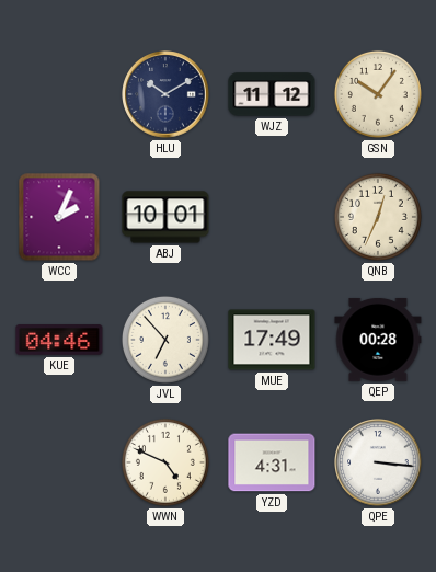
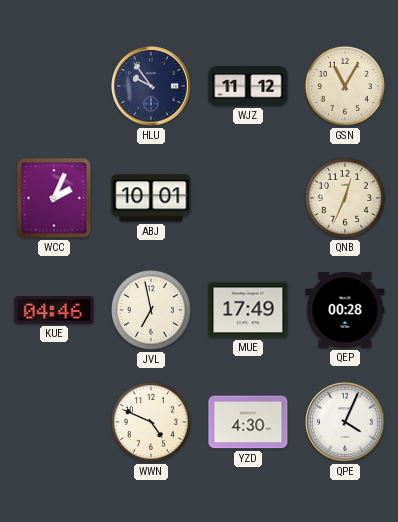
HLU: 10:10 -> 9:54 (151, 86)
GSN: 10:06 -> 11:05 (345, 86)
JVL: 6:53 -> 6:58 (151, 310)
YZD: 4:31 -> 4:30 (248, 422)
QPE: 3:16 -> 4:04 (345, 422)
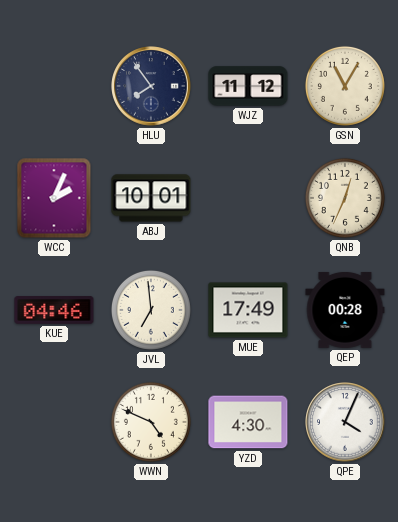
HLU: 9:54 -> 7:54 (151, 86)
JVL: 6:58 -> 6:59 (151, 310)
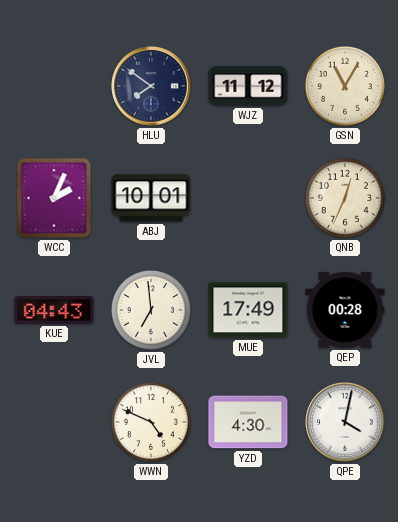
HLU: 7:54 -> 7:51 (151, 86)
KUE: 04:46 -> 04:43 (54, 310)
QPE: 4:04 -> 4:02 (345, 422)
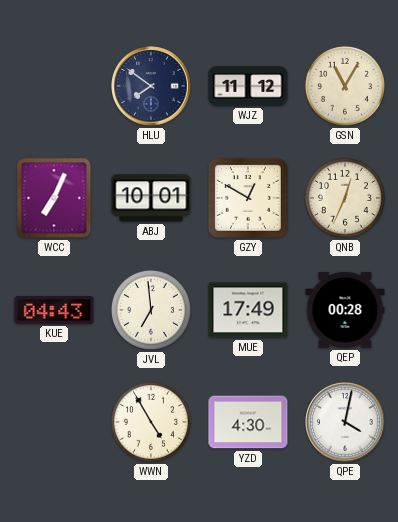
WCC: 2:04 -> 7:04 (54, 198)
GZY: none -> 12:50 (249, 199)
WWN: 4:49 -> 4:55 (151, 422)
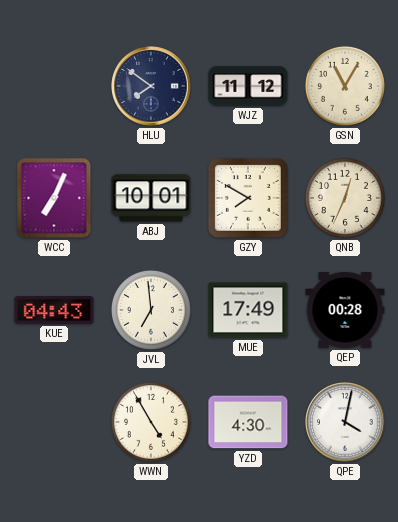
GZY: 12:50 -> 7:50 (249, 199)
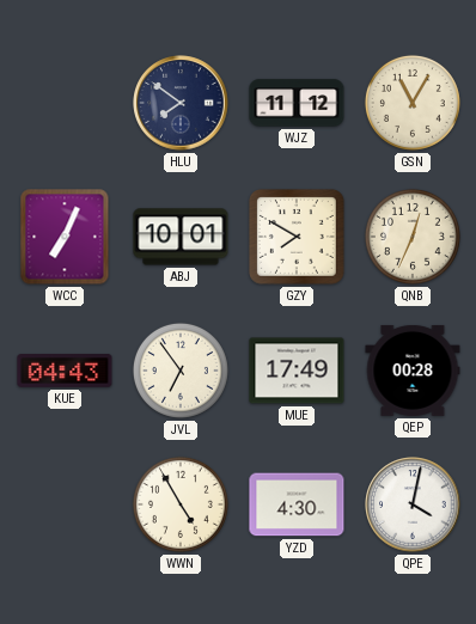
JVL: 6:59 -> 6:54 (181, 371)
